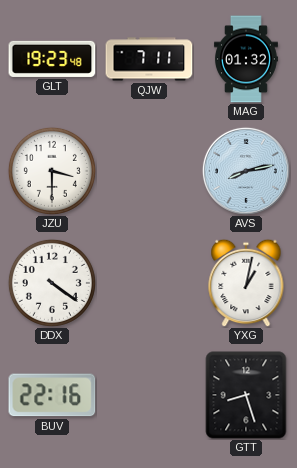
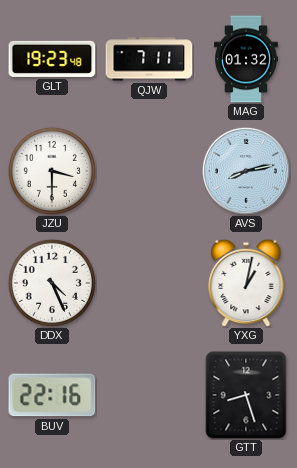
DDX: 4:21 -> 4:26 (52, 283)
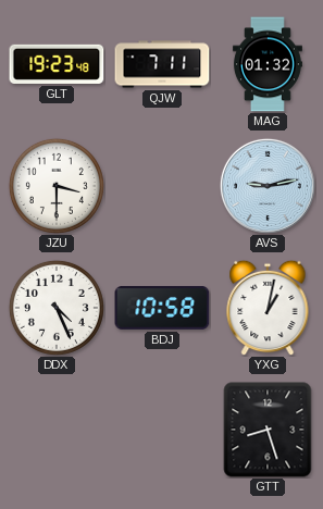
AVS: 8:13 -> 9:13 (268, 186)
BDJ: none -> 10:58 (162, 308)
BUV: 22:16 -> none (52, 395)
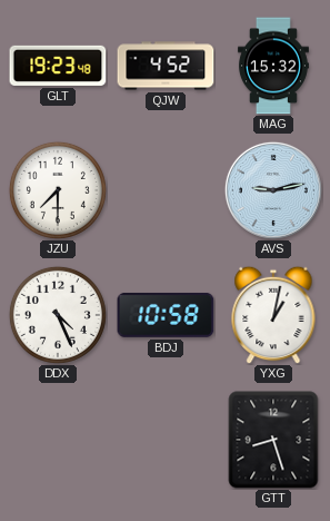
QJW: 7:11 -> 4:52 (166, 66)
MAG: 01:32 -> 15:32 (273, 66)
JZU: 3:30 -> 7:30 (58, 190)
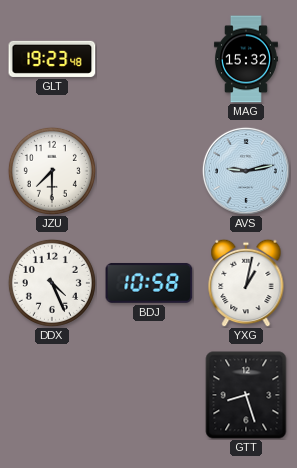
QJW: 4:52 -> none (166, 66)
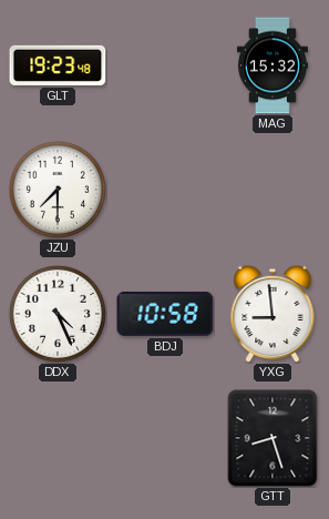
AVS: 9:13 -> none (246, 171)
YXG: 1:02 -> 8:59 (273, 314)
